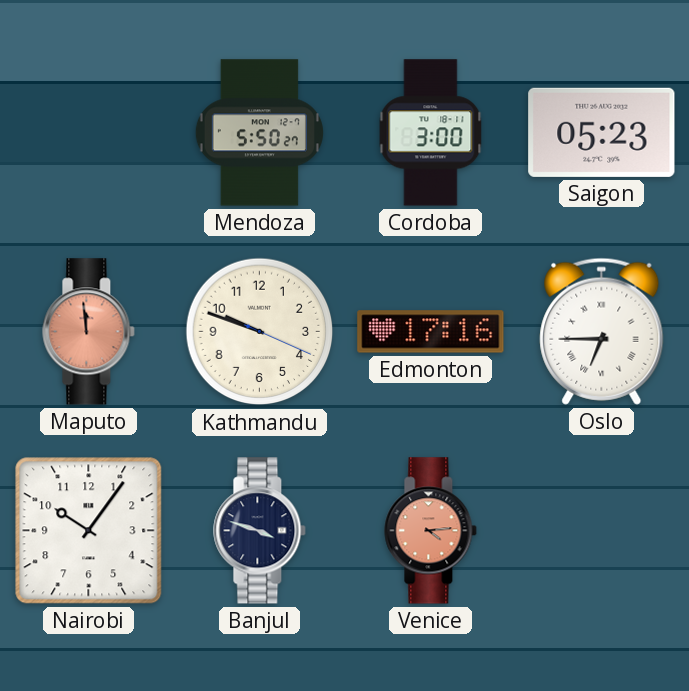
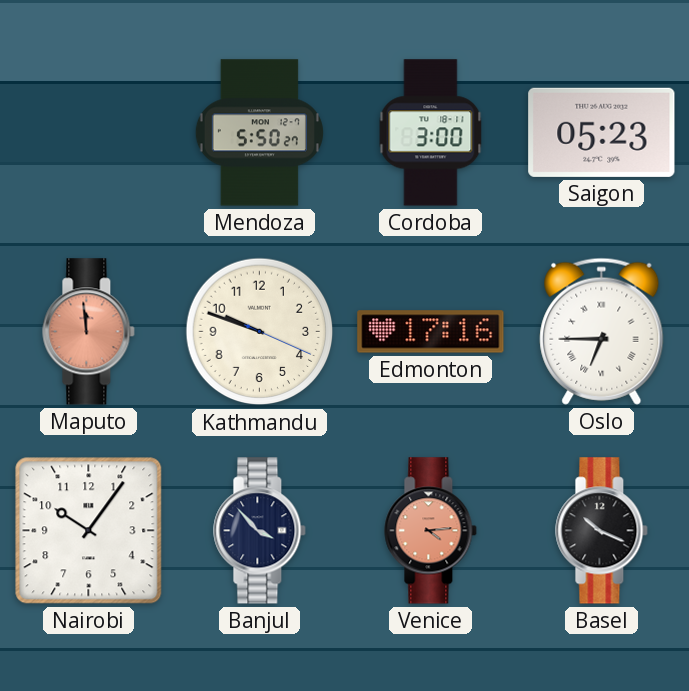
Banjul: 3:48 -> 3:53 (260, 531)
Basel: none -> 10:19 (602, 531)
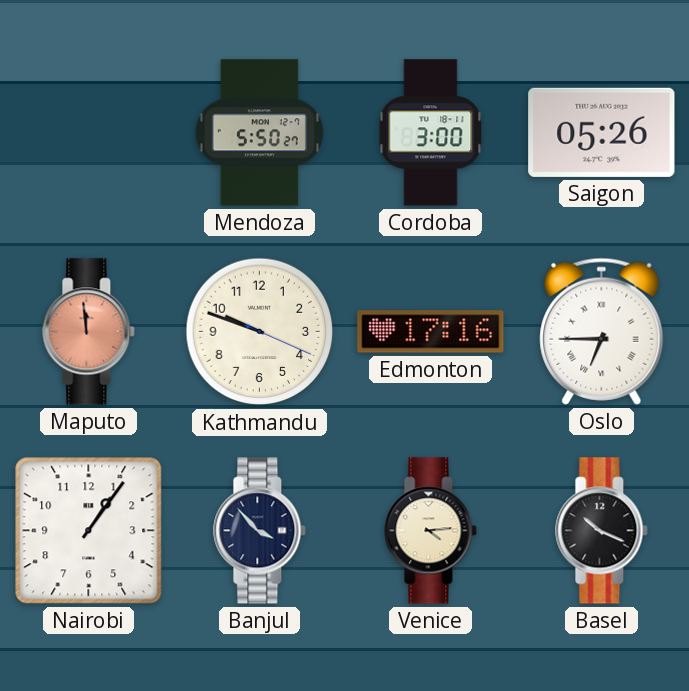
Saigon: 05:23 -> 05:26 (602, 132)
Nairobi: 10:06 -> 1:06 (89, 531)
Venice dial: salmon -> cream (431, 531)
